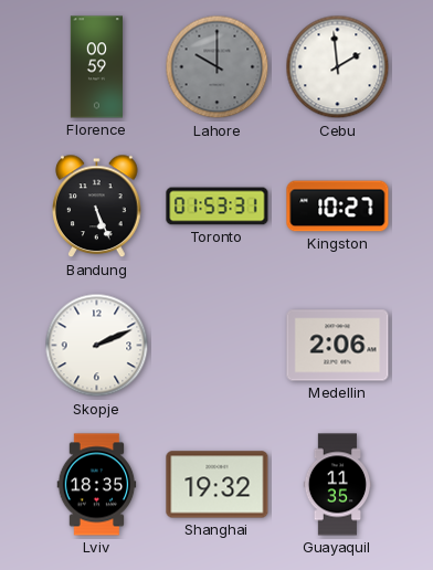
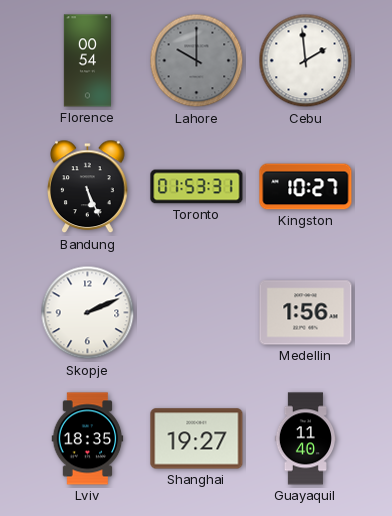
Florence: 00:59 -> 00:54 (87, 61)
Medellin: 2:06 -> 1:56 (306, 313)
Shanghai: 19:32 -> 19:27 (197, 439)
Guayaquil: 11:35 -> 11:40 (305, 439)
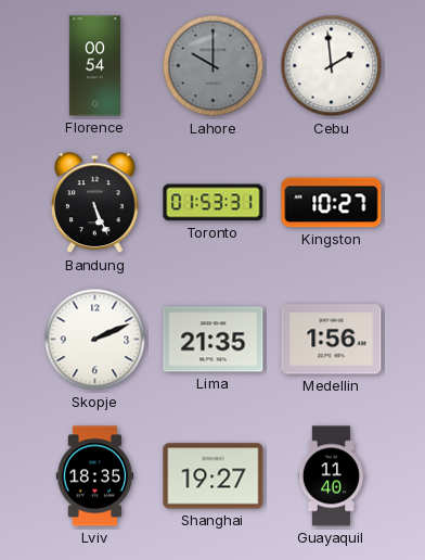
Lima: none -> 21:35 (214, 340)
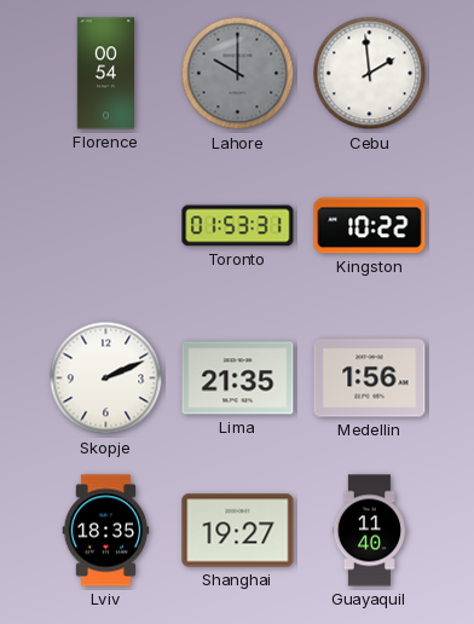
Bandung: 5:26 -> none (95, 203)
Kingston: 10:27 -> 10:22 (370, 226)
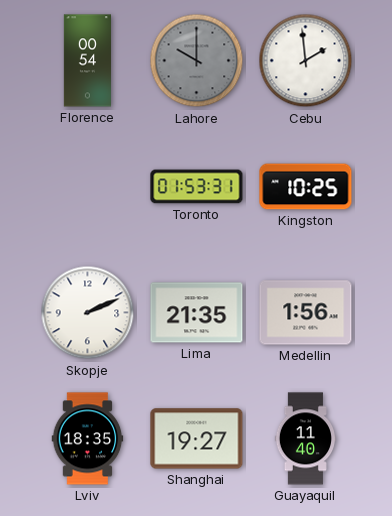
Kingston: 10:22 -> 10:25 (306, 187)
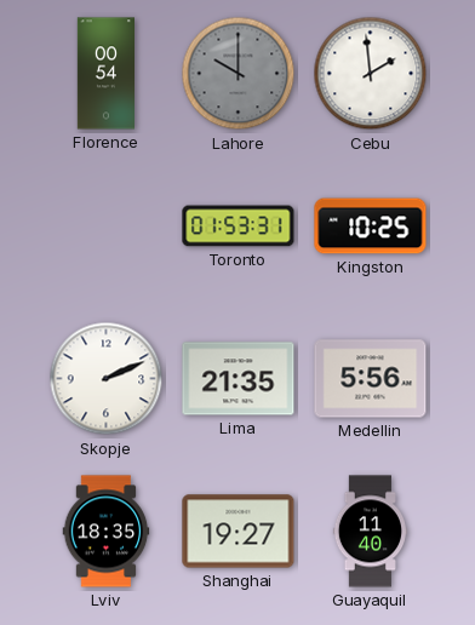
Medellin: 1:56 -> 5:56 (371, 379)
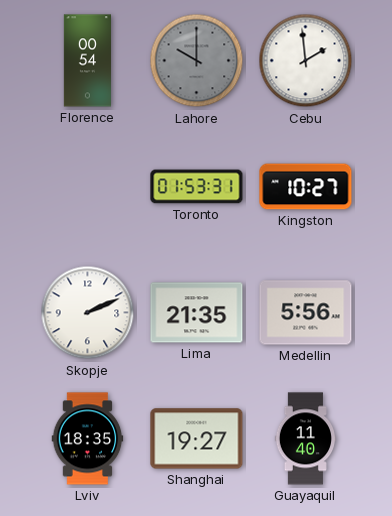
Kingston: 10:25 -> 10:27 (306, 187)
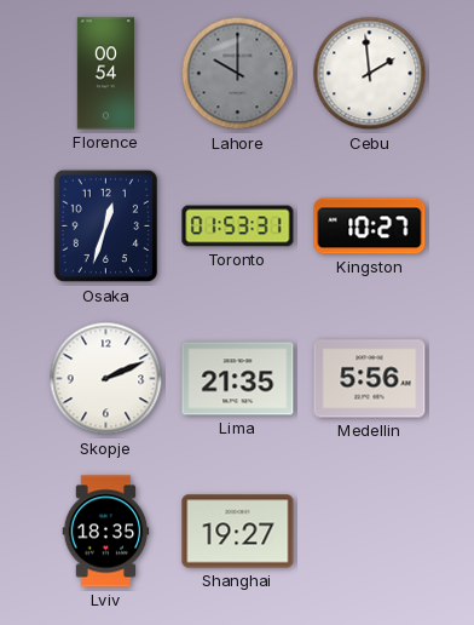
Osaka: none -> 12:33 (105, 227)
Guayaquil: 11:40 -> none (305, 439)
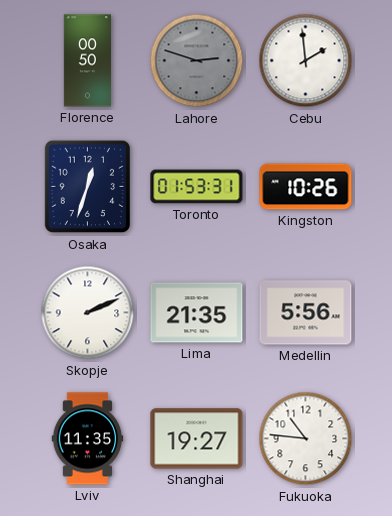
Florence: 00:54 -> 00:50 (87, 61)
Lahore: 10:00 -> 2:48 (197, 61)
Kingston: 10:27 -> 10:26 (306, 187)
Lviv: 18:35 -> 11:35 (88, 439)
Fukuoka: none -> 10:46 (306, 439)
